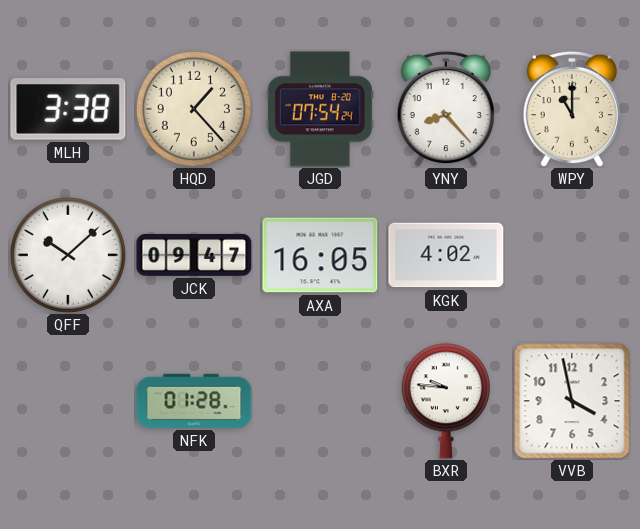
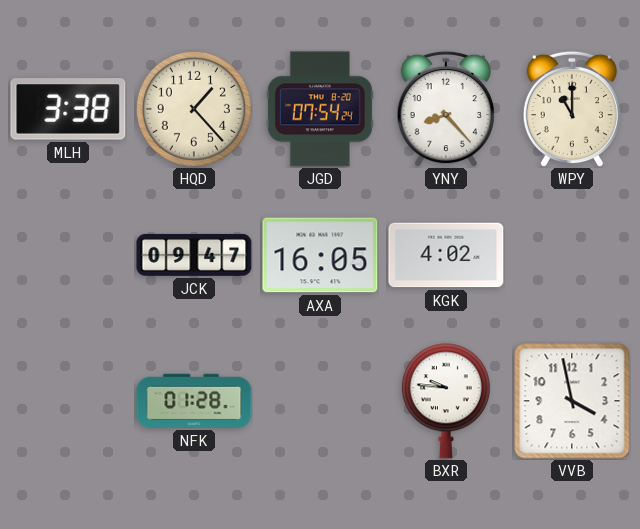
QFF: 10:08 -> none (68, 255)
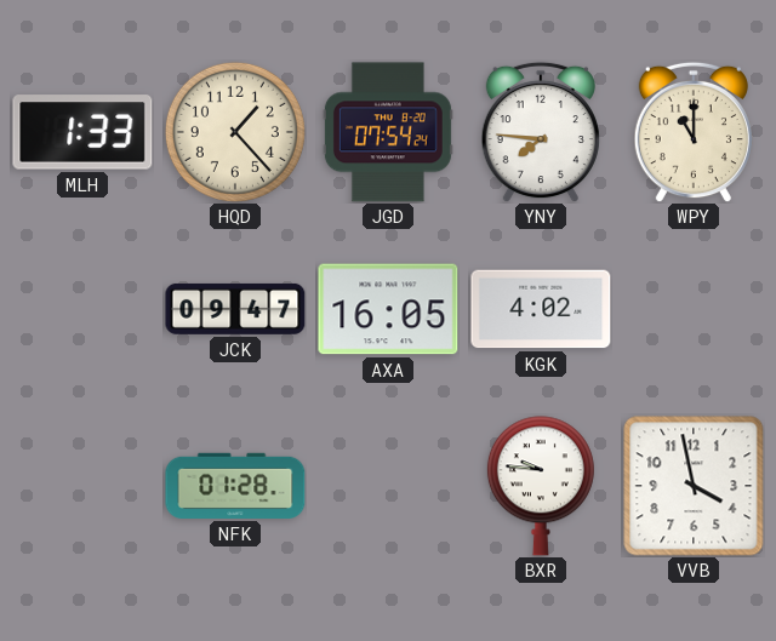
MLH: 3:38 -> 1:33 (82, 132)
YNY: 8:23 -> 7:46 (541, 132)
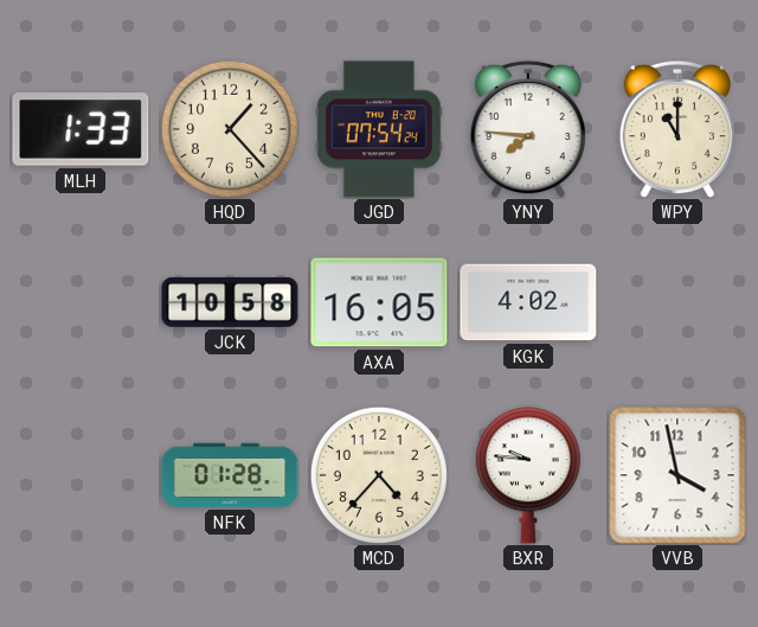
JCK: 09:47 -> 10:58 (230, 302)
MCD: none -> 4:37 (379, 475)
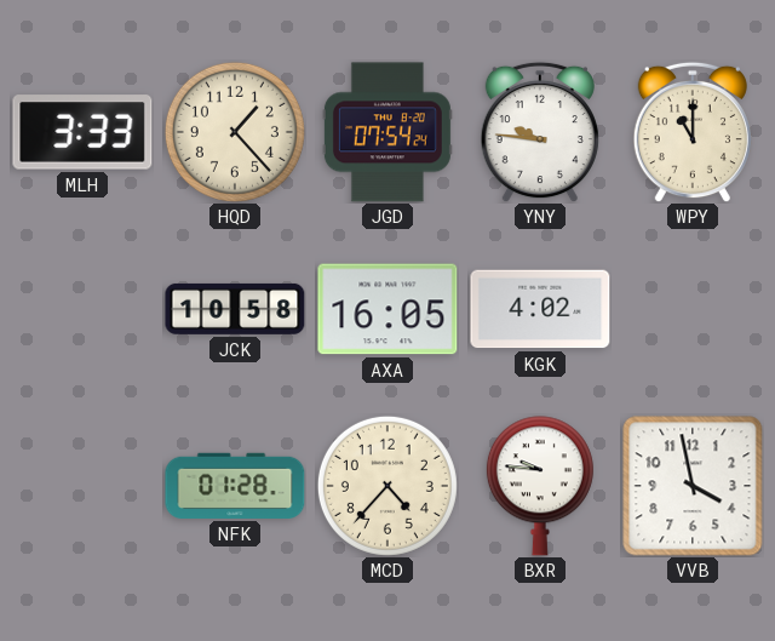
MLH: 1:33 -> 3:33 (82, 132)
YNY: 7:46 -> 9:46 (540, 132)
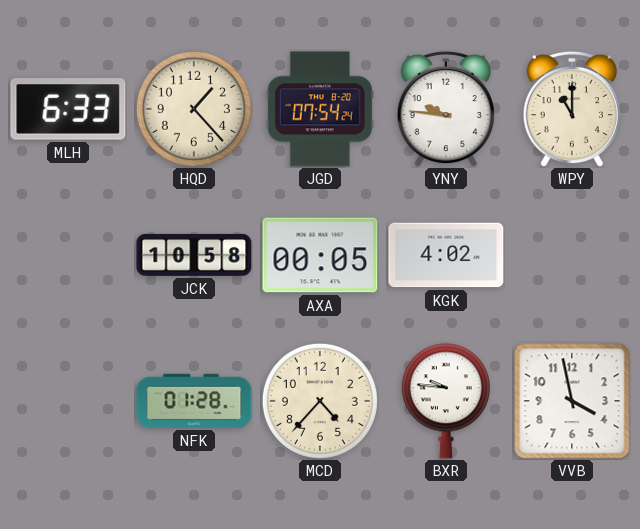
MLH: 3:33 -> 6:33 (68, 109)
AXA: 16:05 -> 00:05 (320, 255)
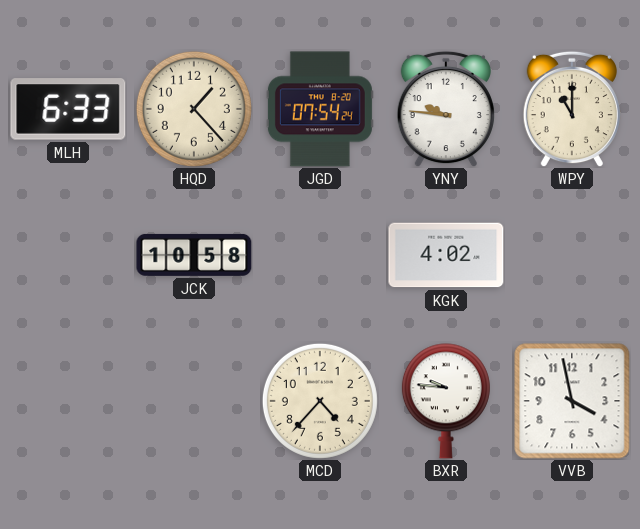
AXA: 00:05 -> none (320, 255)
NFK: 01:28 -> none (194, 401)
